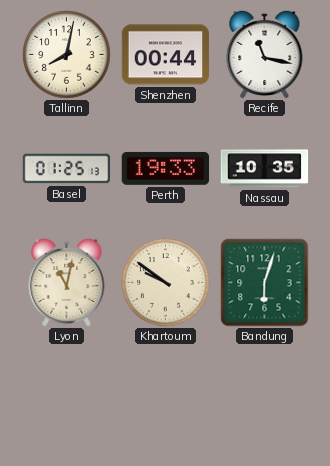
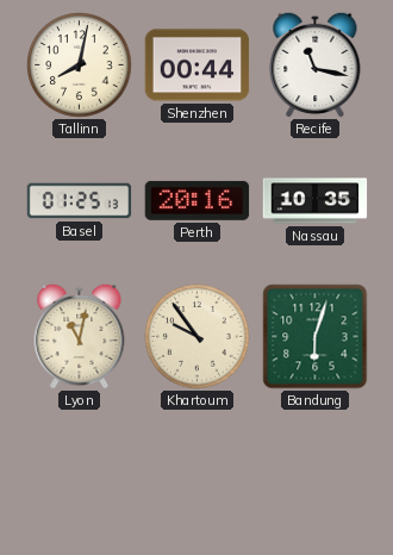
Perth: 19:33 -> 20:16 (198, 200)
Khartoum: 9:51 -> 9:54 (198, 337)
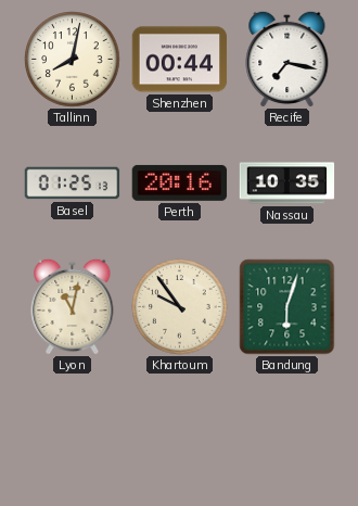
Recife: 11:17 -> 7:17 (287, 59)
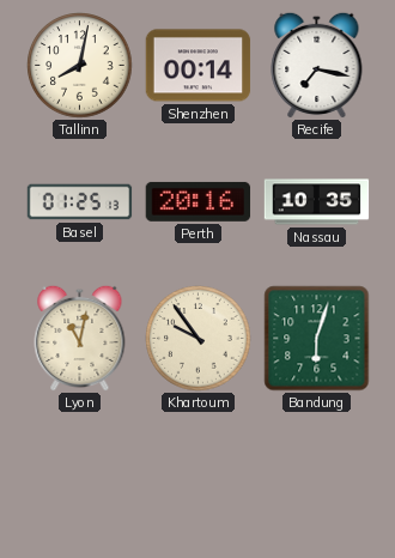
Shenzhen: 00:44 -> 00:14 (199, 66)
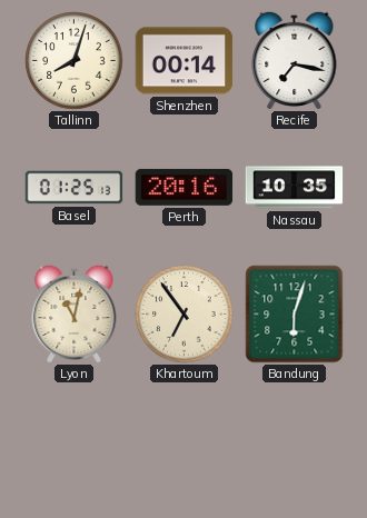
Tallinn: 8:02 -> 8:03 (75, 61)
Khartoum: 9:54 -> 6:54 (185, 315)
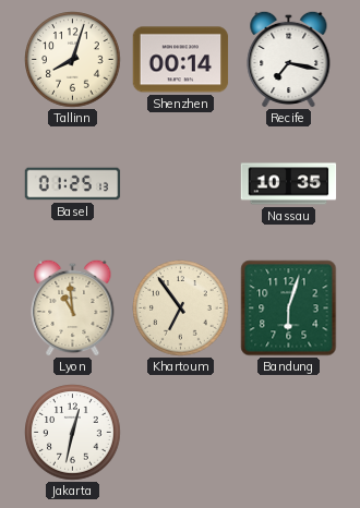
Perth: 20:16 -> none (185, 187)
Lyon: 11:02 -> 10:59 (73, 307)
Jakarta: none -> 12:32 (73, 433)
